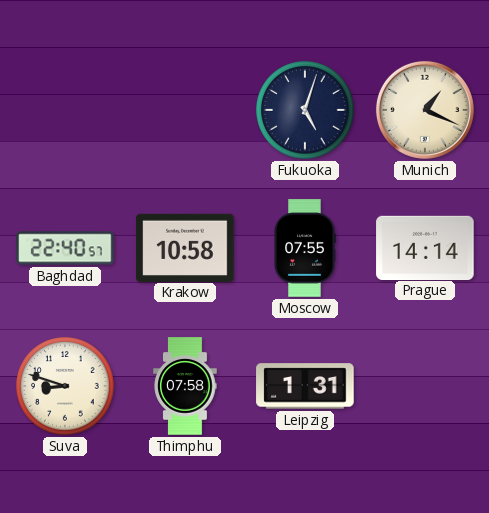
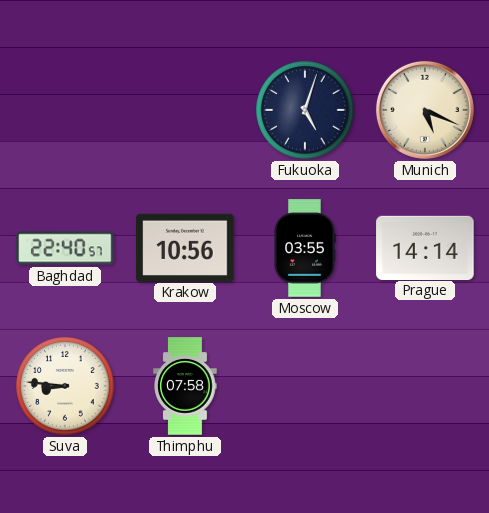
Munich: 1:19 -> 5:19 (425, 110)
Krakow: 10:58 -> 10:56 (185, 247)
Moscow: 07:55 -> 03:55 (305, 248)
Suva: 8:48 -> 8:46 (65, 386)
Leipzig: 1:31 -> none (305, 386)
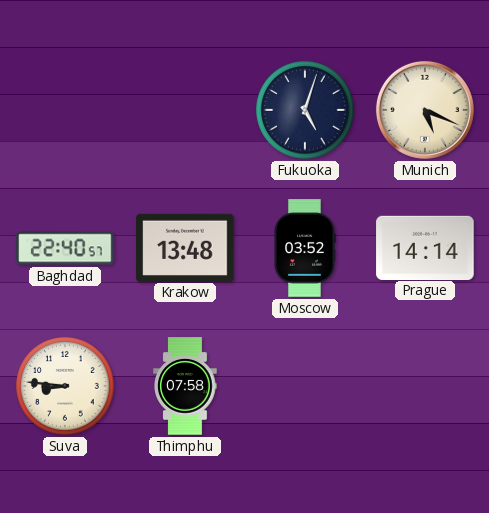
Krakow: 10:56 -> 13:48 (185, 247)
Moscow: 03:55 -> 03:52 (305, 248)
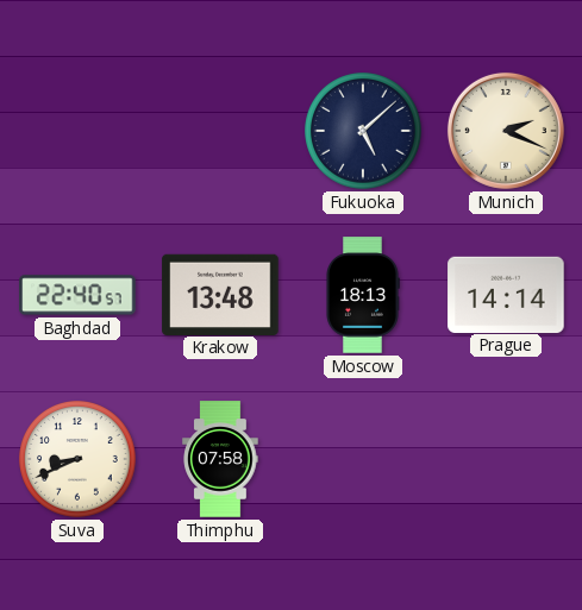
Fukuoka: 5:03 -> 5:08 (363, 131)
Munich: 5:19 -> 2:19 (506, 131)
Moscow: 03:52 -> 18:13 (363, 295)
Suva: 8:46 -> 8:41 (77, 459)
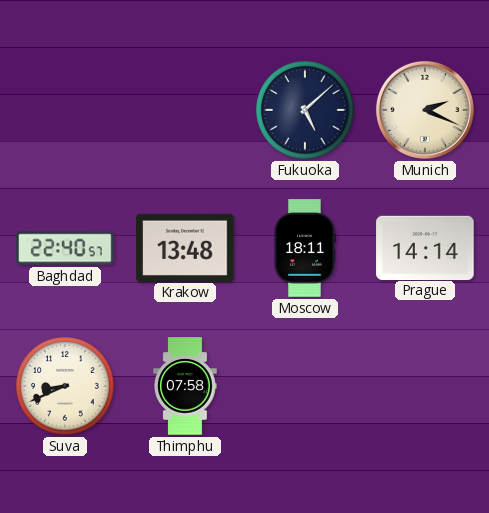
Moscow: 18:13 -> 18:11 (305, 248)
